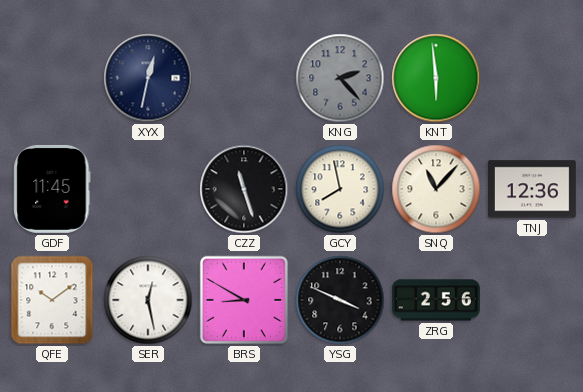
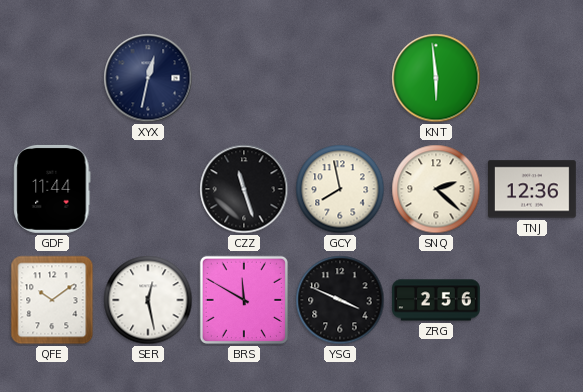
KNG: 2:23 -> none (340, 78)
GDF: 11:45 -> 11:44 (52, 189)
SNQ: 11:07 -> 2:22 (436, 189)
BRS: 8:50 -> 11:50 (244, 300)
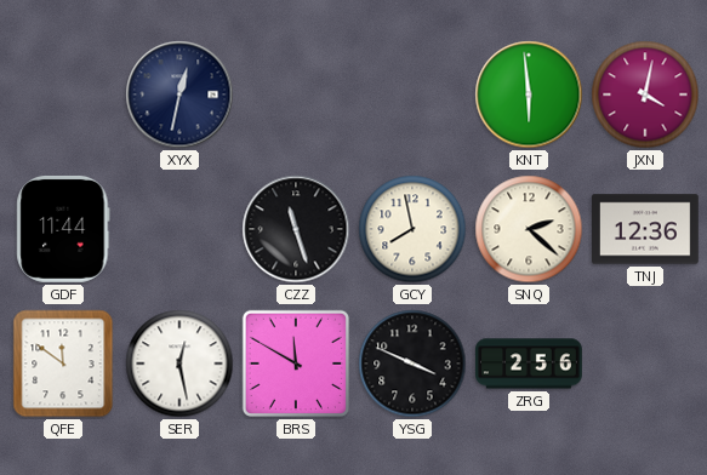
JXN: none -> 4:02 (645, 95)
QFE: 10:09 -> 11:51 (63, 364)
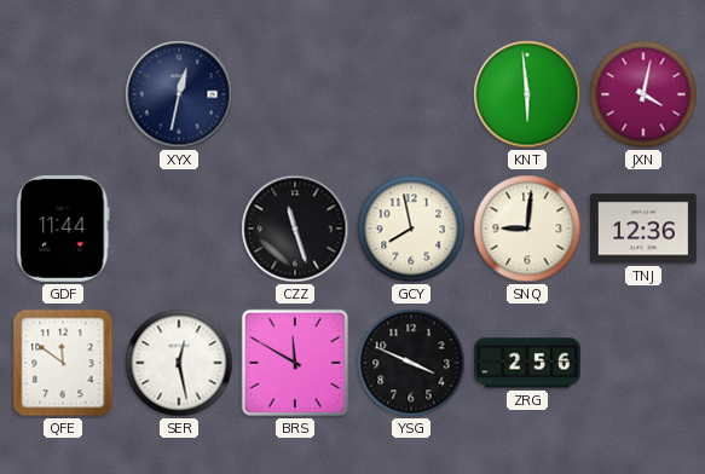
SNQ: 2:22 -> 9:01 (527, 229)
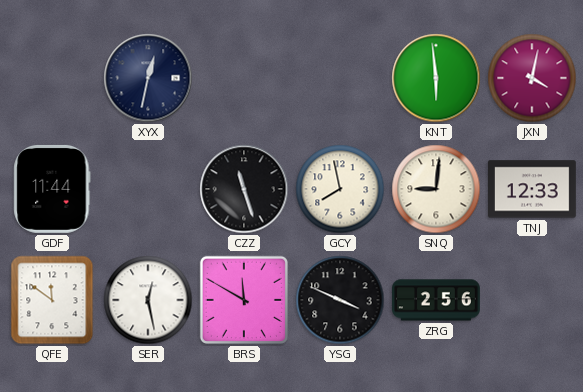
TNJ: 12:36 -> 12:33 (533, 189)
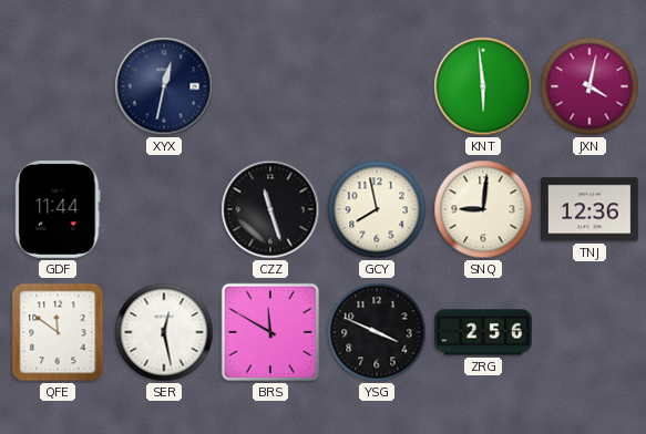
TNJ: 12:33 -> 12:36 (591, 209)
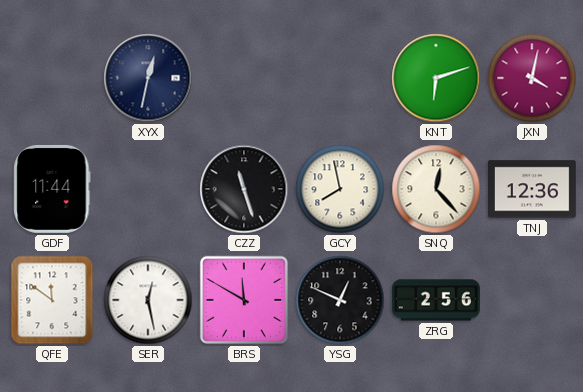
KNT: 5:59 -> 6:12 (436, 78)
SNQ: 9:01 -> 12:23 (436, 189)
YSG: 3:49 -> 12:49 (340, 300)
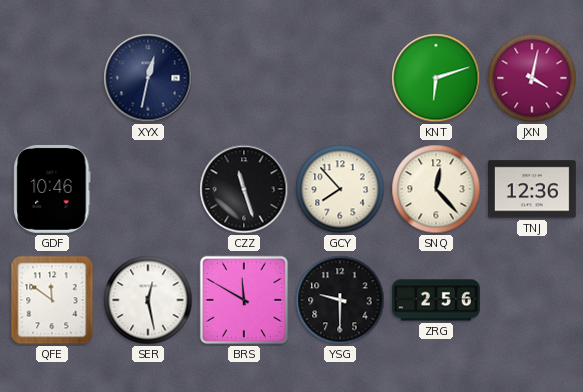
GDF: 11:44 -> 10:46 (52, 189)
GCY: 7:58 -> 7:53 (340, 189)
YSG: 12:49 -> 9:30 (340, 300)
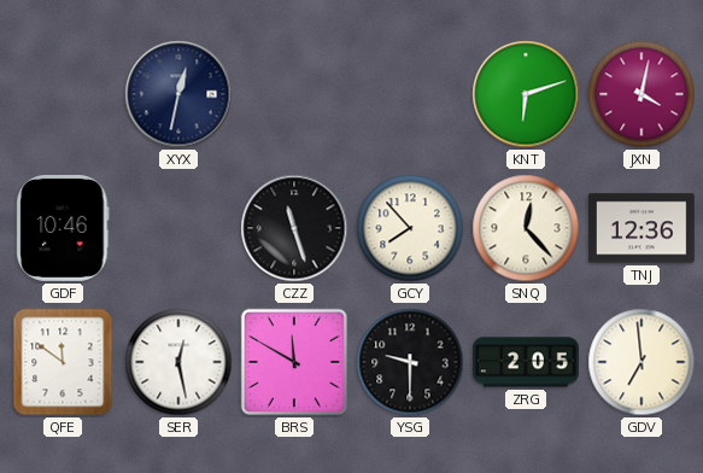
ZRG: 2:56 -> 2:05 (527, 362)
GDV: none -> 6:59 (642, 362)
